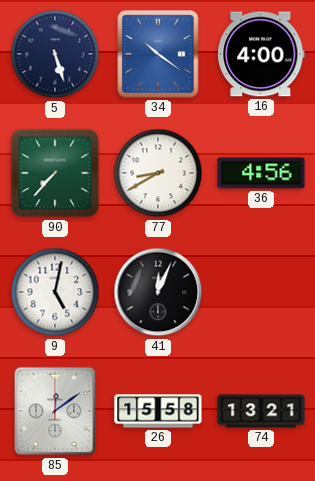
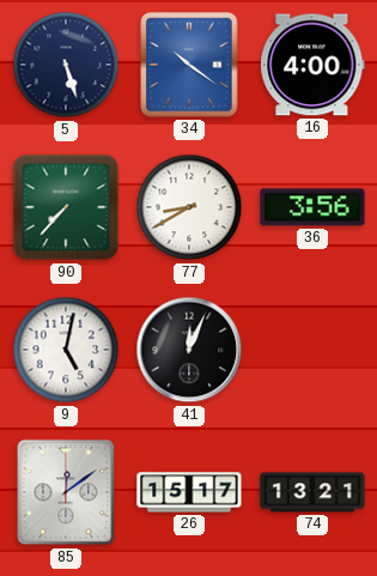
36: 4:56 -> 3:56 (312, 207)
26: 15:58 -> 15:17 (189, 492)
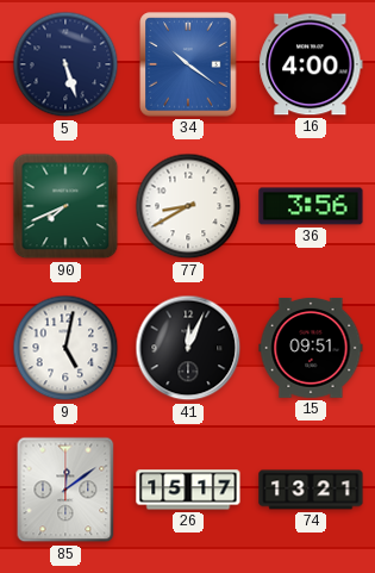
90: 7:37 -> 7:41 (65, 206)
15: none -> 09:51 (311, 348)
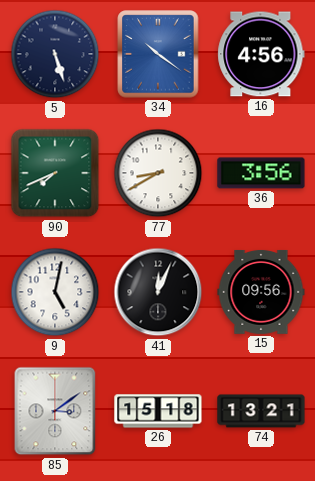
16: 4:00 -> 4:56 (261, 54)
15: 09:51 -> 09:56 (261, 292)
85: 12:09 -> 3:09 (55, 411)
26: 15:17 -> 15:18 (158, 411)
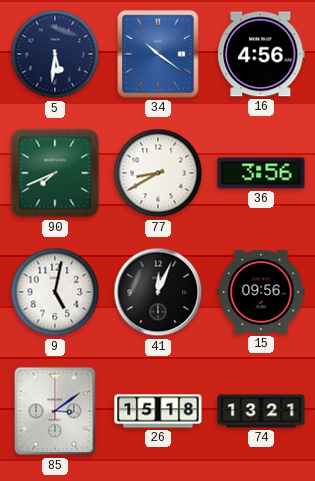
5: 5:27 -> 5:31 (55, 54)
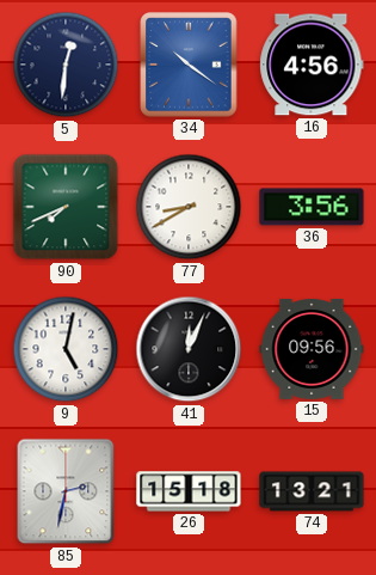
5: 5:31 -> 12:31 (66, 65)
85: 3:09 -> 2:32 (66, 491)
